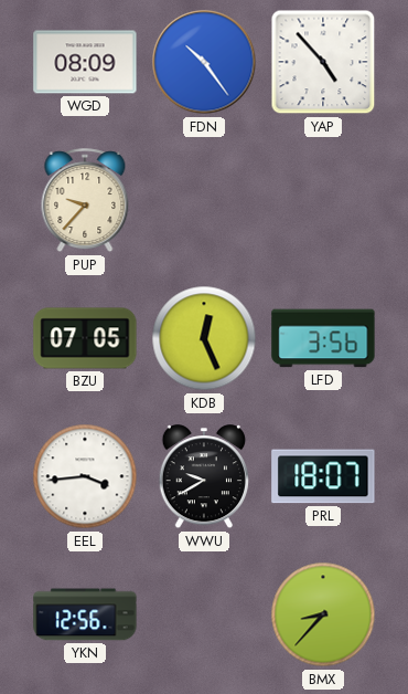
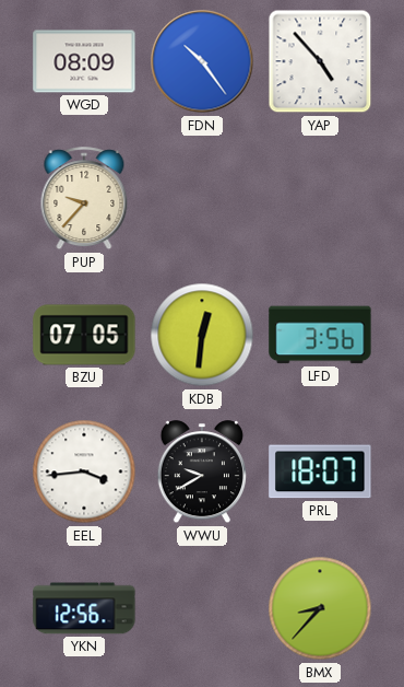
KDB: 12:26 -> 12:31 (202, 335)
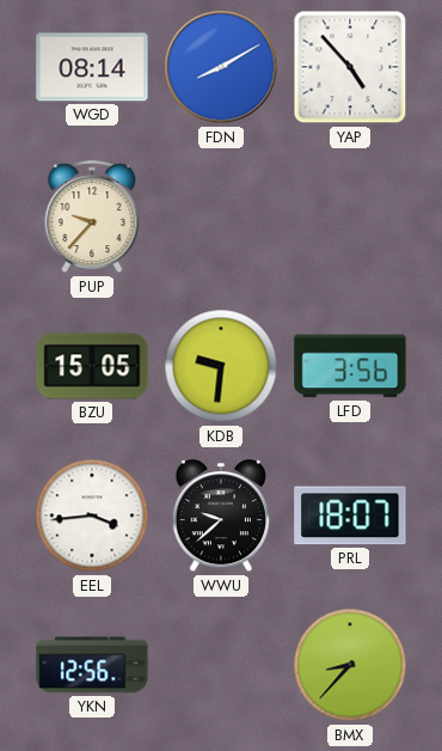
WGD: 08:09 -> 08:14 (92, 67)
FDN: 10:24 -> 8:10 (221, 67)
BZU: 07:05 -> 15:05 (92, 366)
KDB: 12:31 -> 9:31 (221, 366)
WWU: 9:40 -> 9:38 (221, 517)
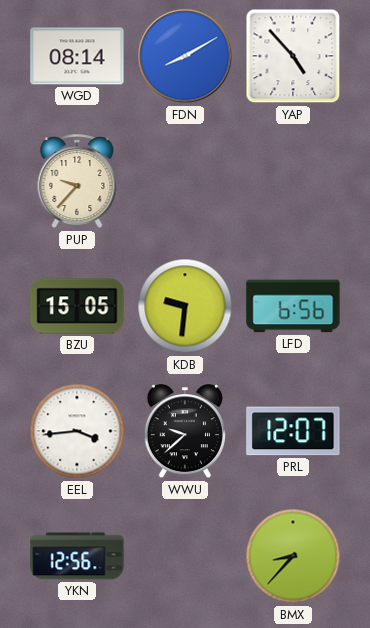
LFD: 3:56 -> 6:56 (293, 306)
PRL: 18:07 -> 12:07 (293, 431)
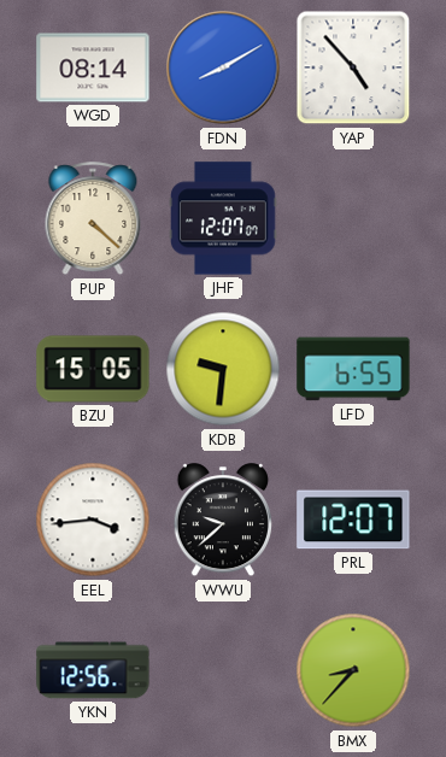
PUP: 9:37 -> 4:22 (93, 219)
JHF: none -> 12:07 (223, 218)
LFD: 6:56 -> 6:55 (353, 369)
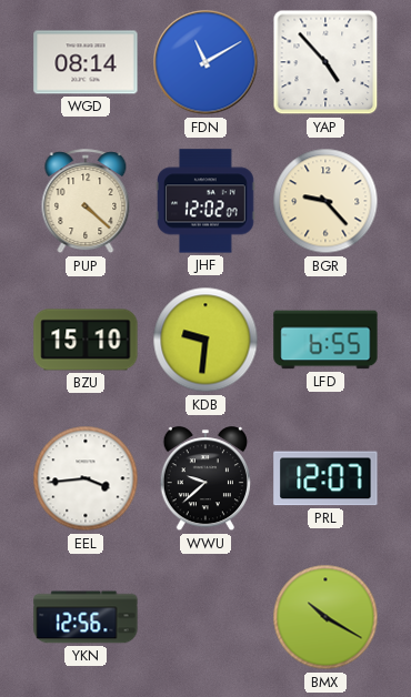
FDN: 8:10 -> 11:10 (205, 62)
JHF: 12:07 -> 12:02 (205, 201)
BGR: none -> 9:23 (325, 201)
BZU: 15:05 -> 15:10 (86, 340)
BMX: 8:37 -> 10:20 (325, 617)
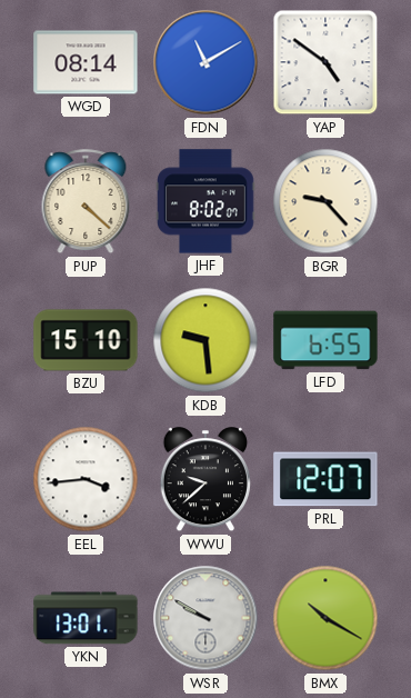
YAP: 4:53 -> 4:51 (325, 62)
JHF: 12:02 -> 8:02 (205, 201)
KDB: 9:31 -> 9:29 (205, 340)
YKN: 12:56 -> 13:01 (86, 618)
WSR: none -> 9:50 (205, 618)
